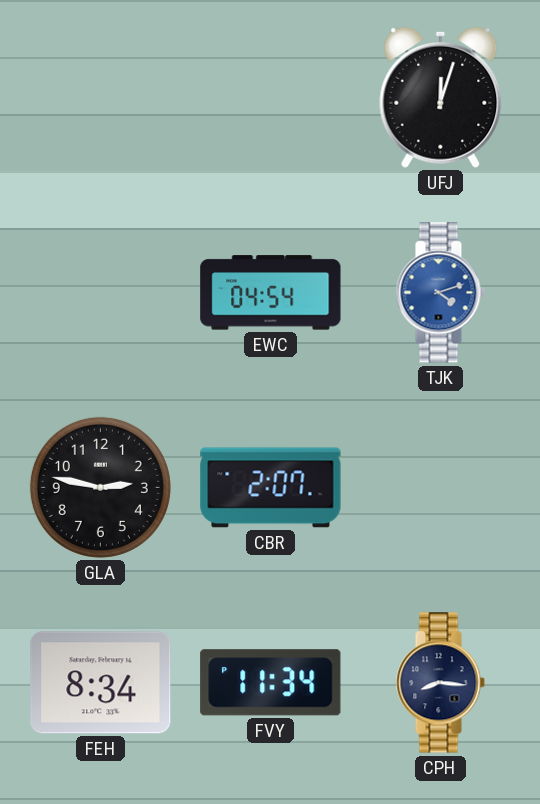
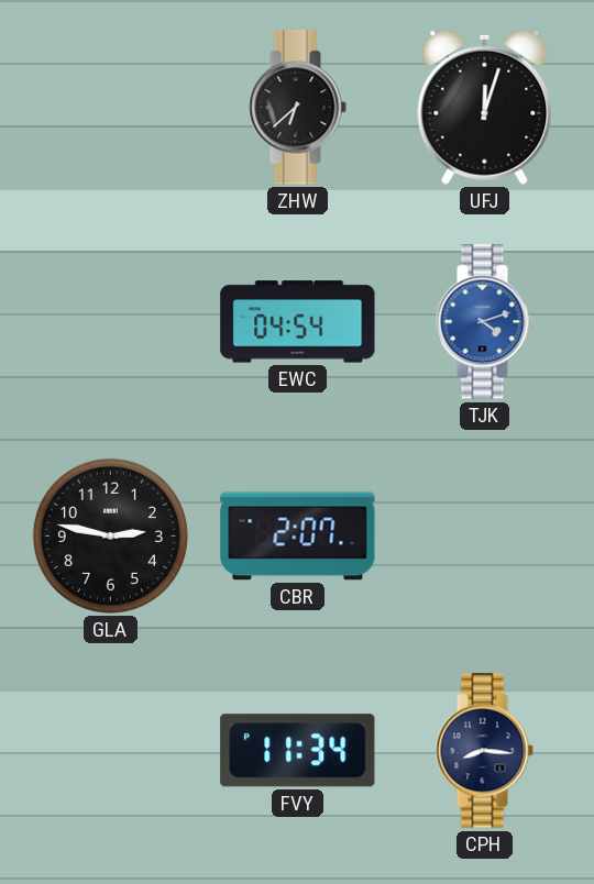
ZHW: none -> 6:38 (297, 108)
FEH: 8:34 -> none (101, 683)
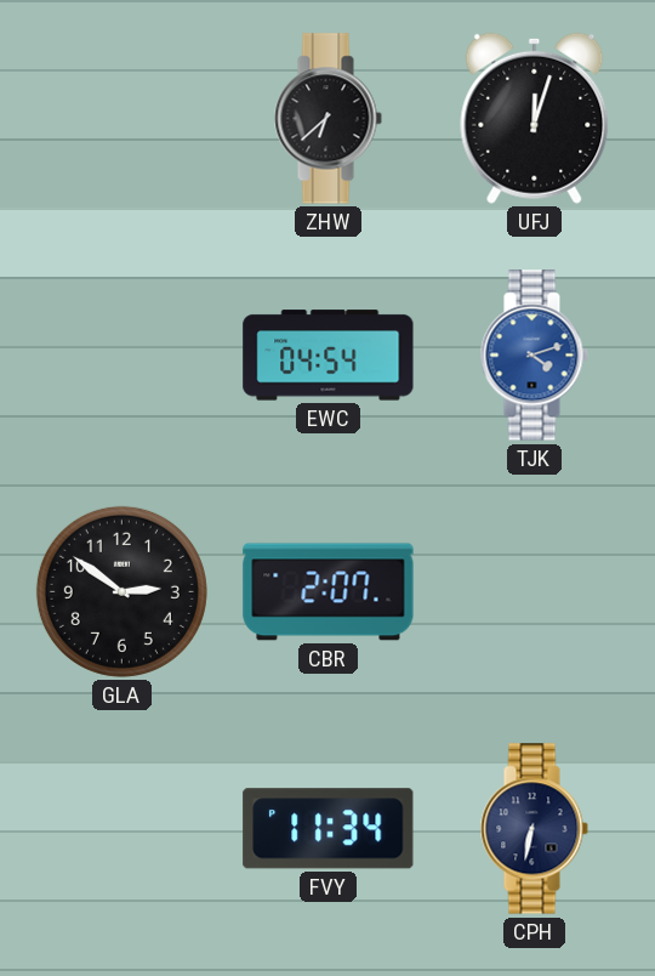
GLA: 2:47 -> 2:51 (121, 591)
CPH: 8:16 -> 6:32 (534, 829)
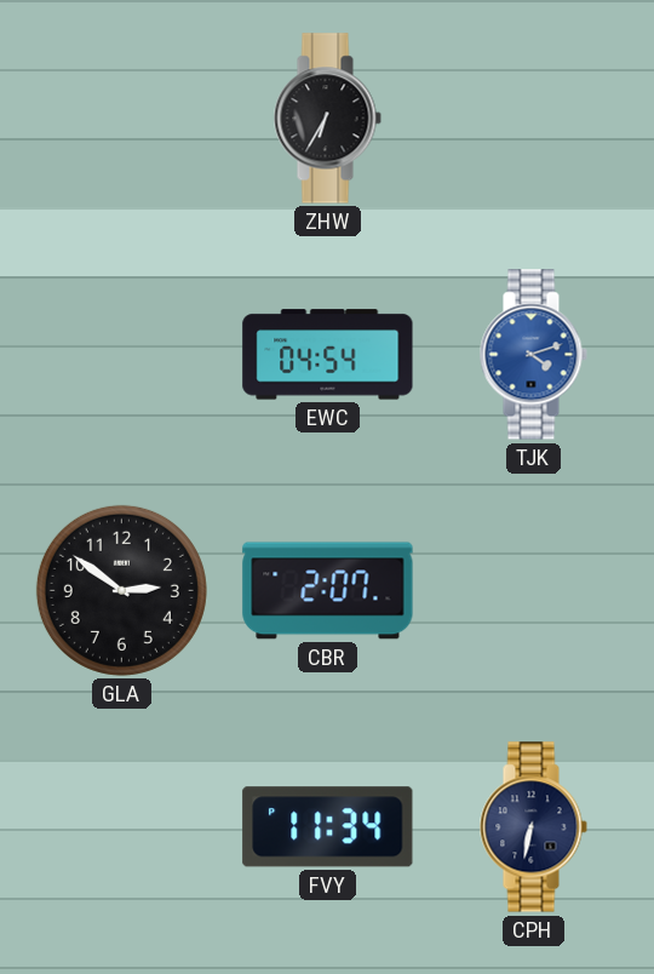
ZHW: 6:38 -> 6:35 (327, 119)
UFJ: 12:03 -> none (535, 118)
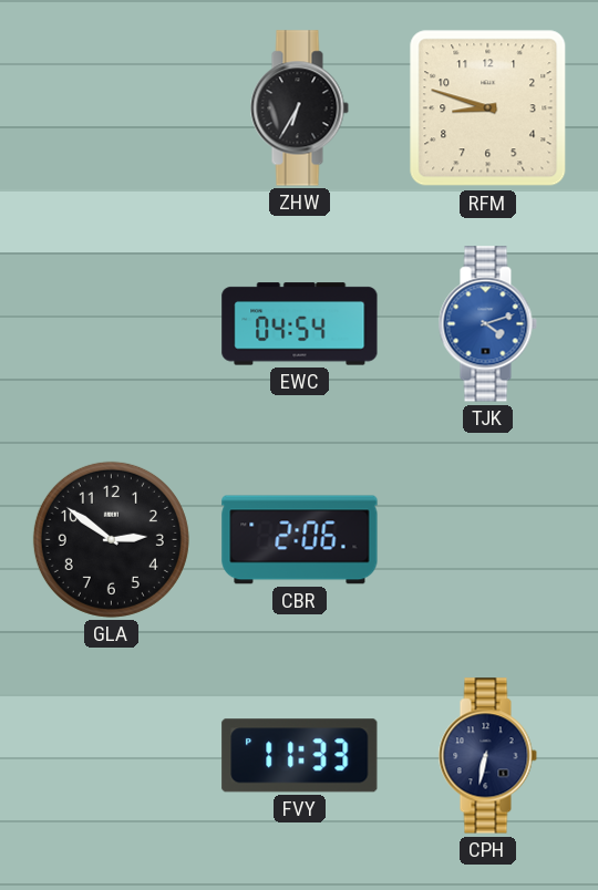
RFM: none -> 8:48 (488, 108)
CBR: 2:07 -> 2:06 (300, 540)
FVY: 11:34 -> 11:33 (300, 756)
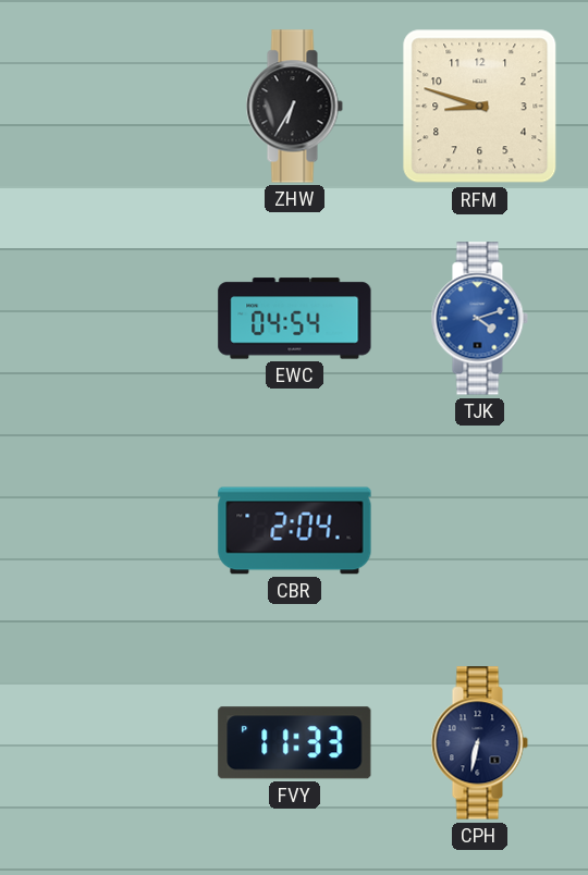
GLA: 2:51 -> none (111, 539)
CBR: 2:06 -> 2:04 (295, 531)
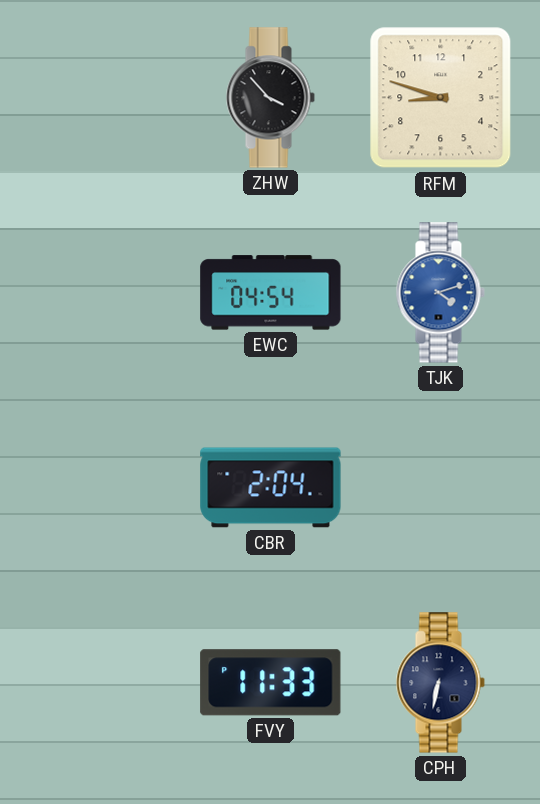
ZHW: 6:35 -> 3:53 (270, 98)
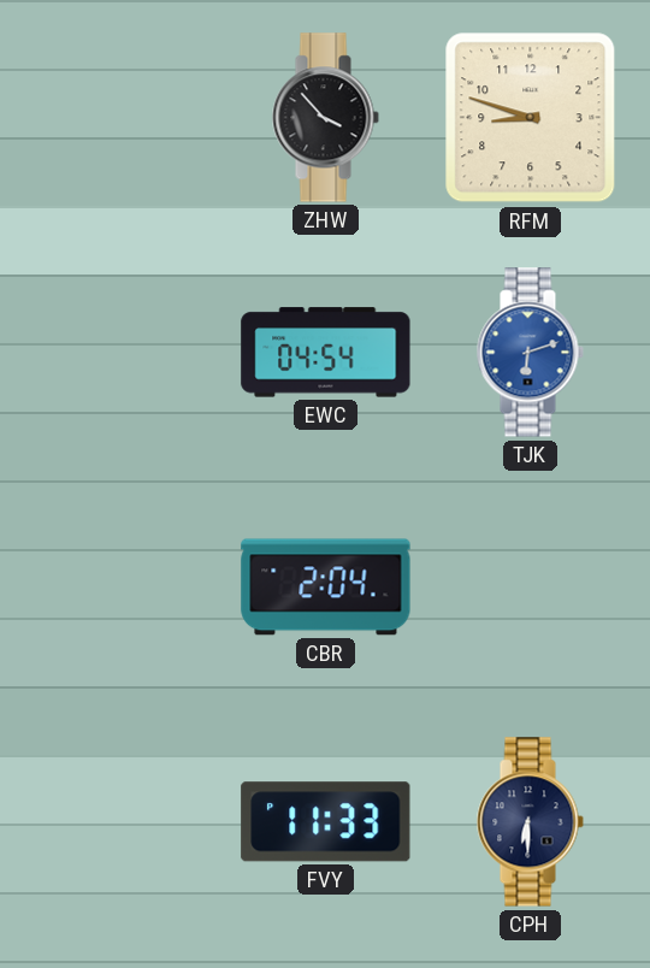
TJK: 4:12 -> 6:12 (530, 353)
CPH: 6:32 -> 6:30 (530, 822)
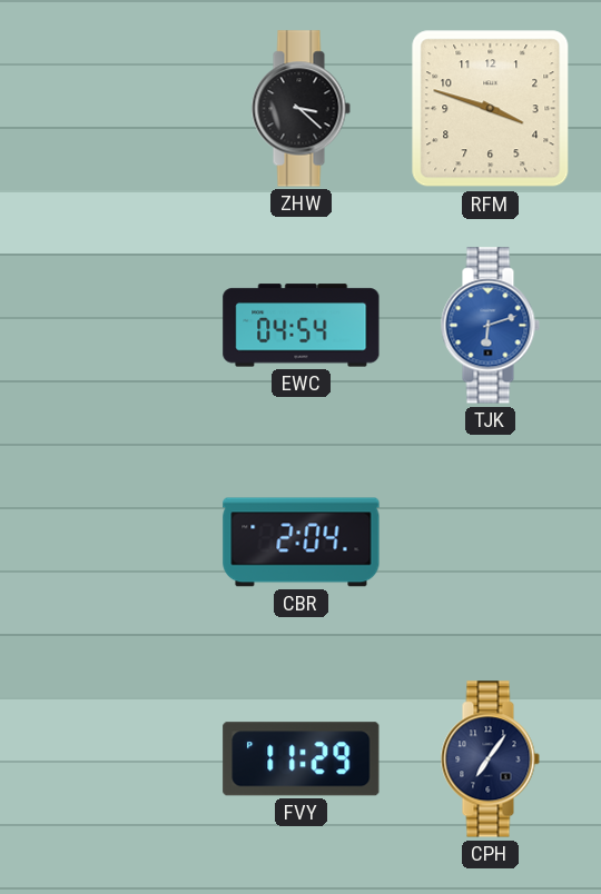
ZHW: 3:53 -> 3:22 (300, 109)
RFM: 8:48 -> 3:48 (491, 109)
FVY: 11:33 -> 11:29 (302, 759)
CPH: 6:30 -> 7:06 (490, 759)
